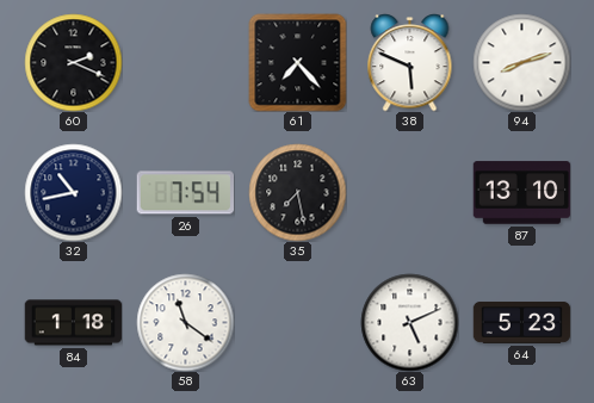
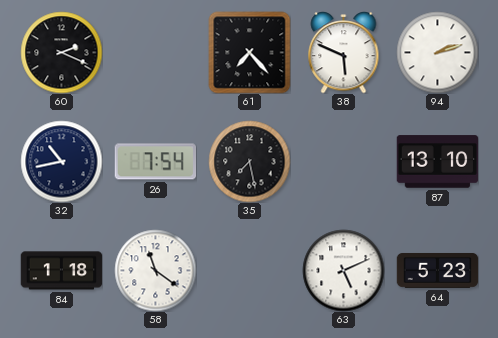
94: 8:12 -> 2:12 (437, 52)
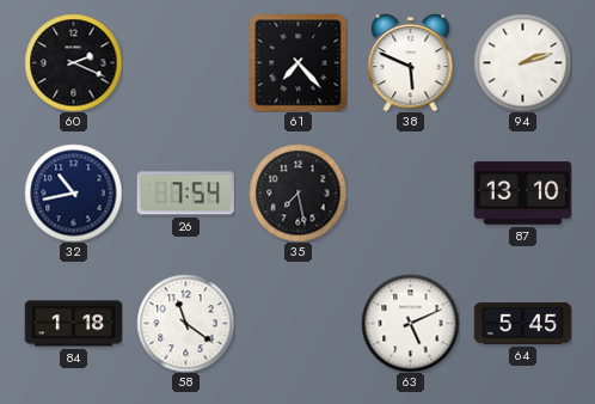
64: 5:23 -> 5:45 (522, 323)
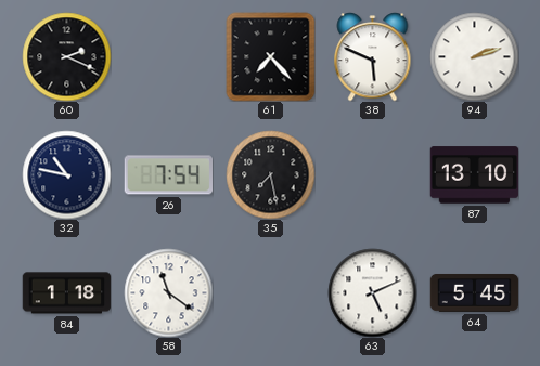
32: 10:43 -> 10:47 (66, 174)
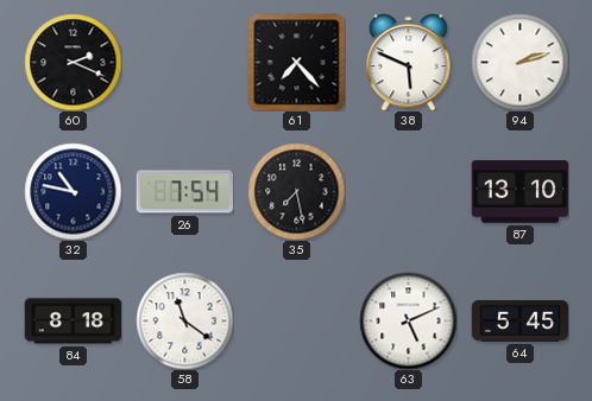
84: 1:18 -> 8:18 (73, 322)
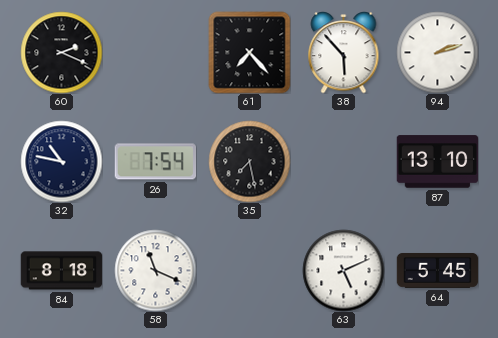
38: 5:49 -> 5:53 (344, 53)
58: 11:21 -> 11:19 (155, 270)
